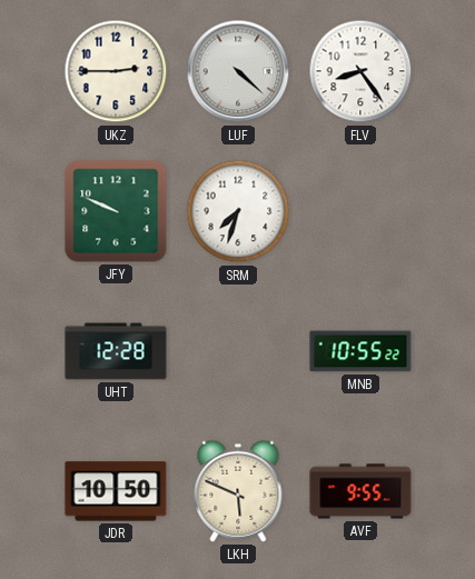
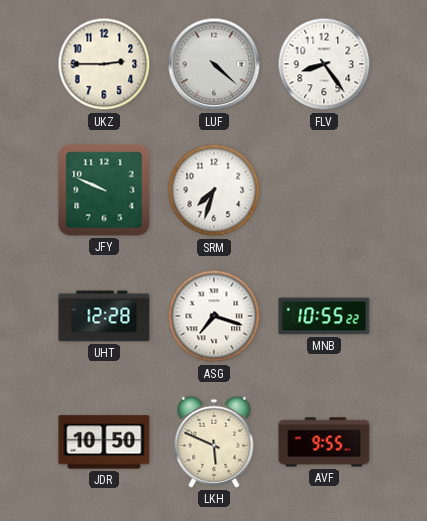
ASG: none -> 7:18 (214, 316)
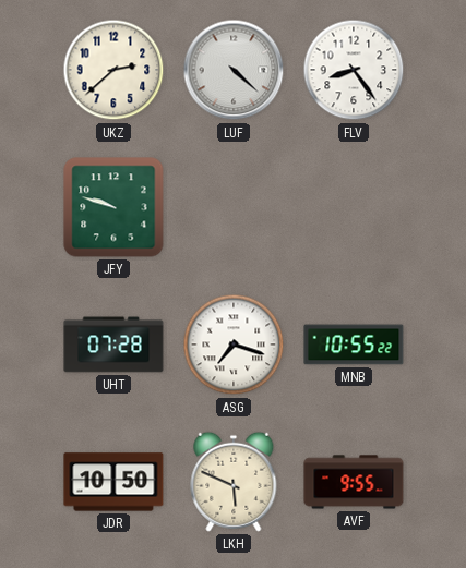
UKZ: 2:45 -> 2:38 (113, 70)
JFY: 9:49 -> 9:48 (113, 207)
SRM: 7:33 -> none (214, 190)
UHT: 12:28 -> 07:28 (113, 345)
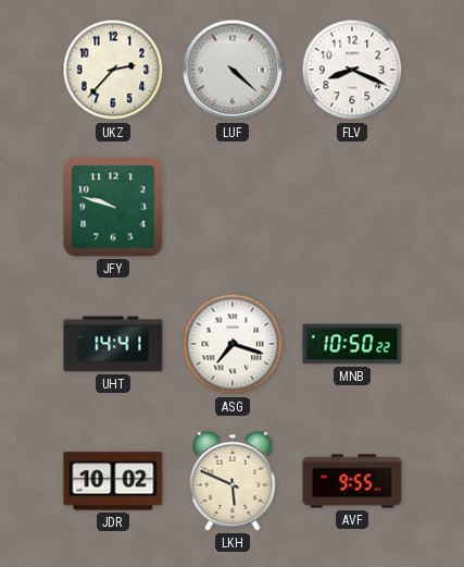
UKZ: 2:38 -> 2:37 (113, 70)
FLV: 8:24 -> 8:19 (352, 70)
UHT: 07:28 -> 14:41 (113, 344)
MNB: 10:55 -> 10:50 (352, 344)
JDR: 10:50 -> 10:02 (113, 481)
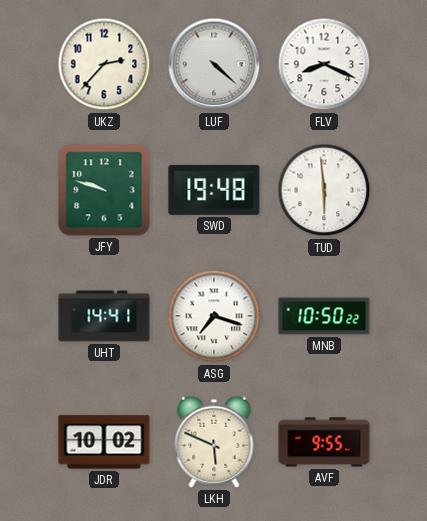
SWD: none -> 19:48 (214, 190)
TUD: none -> 5:59 (324, 190)
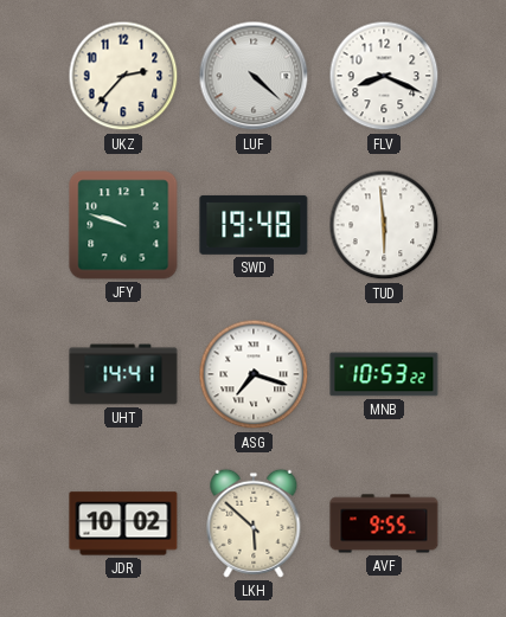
MNB: 10:50 -> 10:53 (384, 374)
LKH: 5:49 -> 5:52 (254, 523)
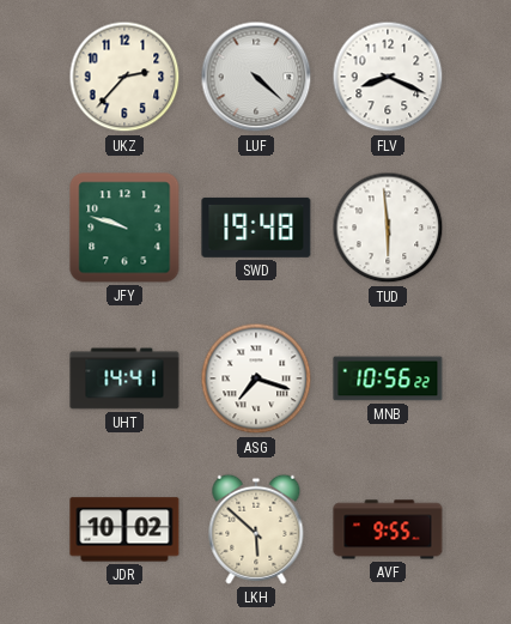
MNB: 10:53 -> 10:56 (388, 378)
